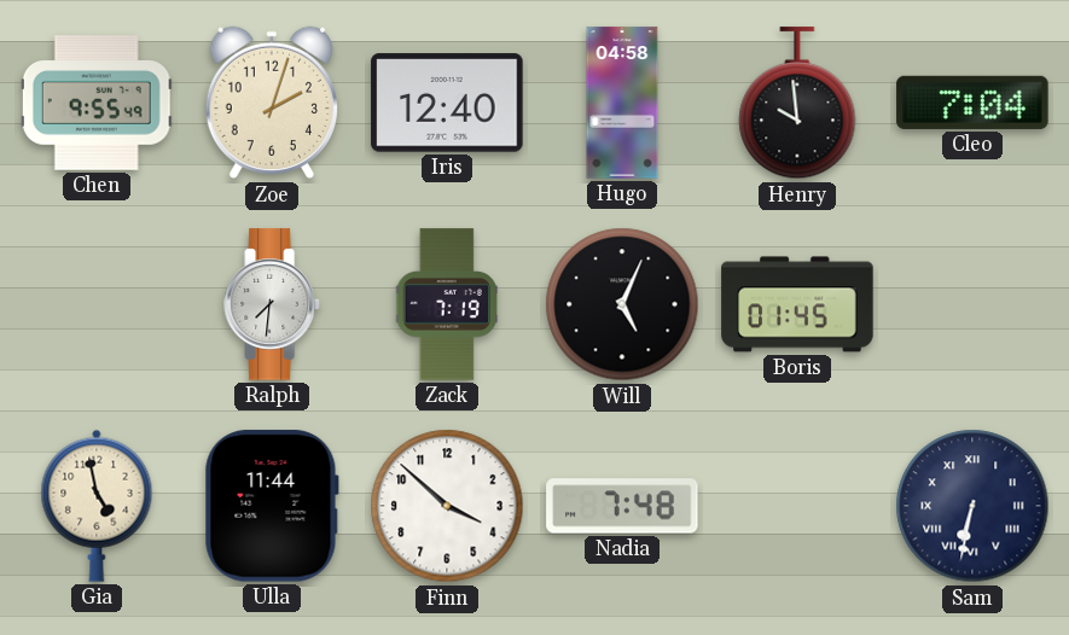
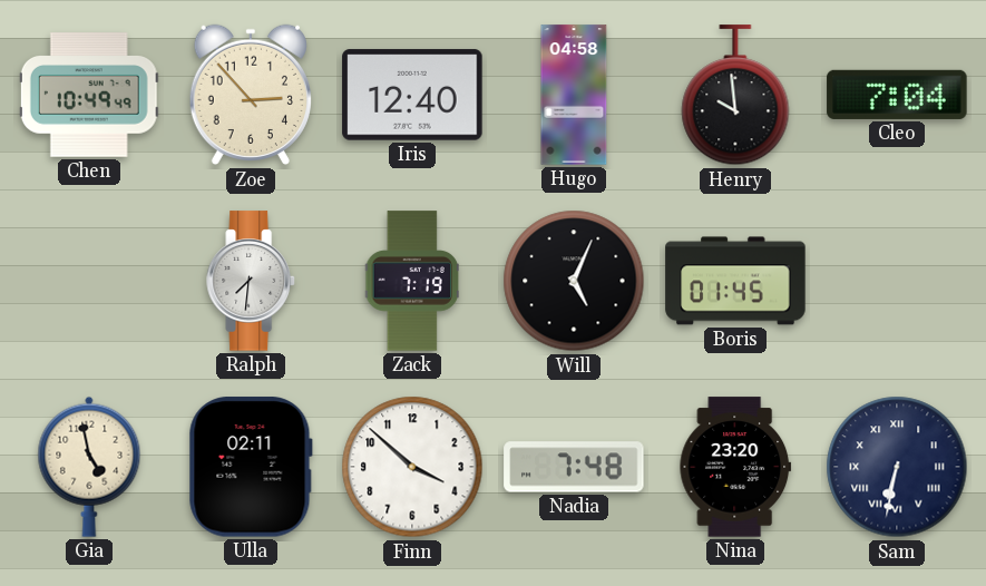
Chen: 9:55 -> 10:49 (89, 95)
Zoe: 2:03 -> 2:53 (251, 95)
Ulla: 11:44 -> 02:11 (251, 467)
Nina: none -> 23:20 (735, 467)
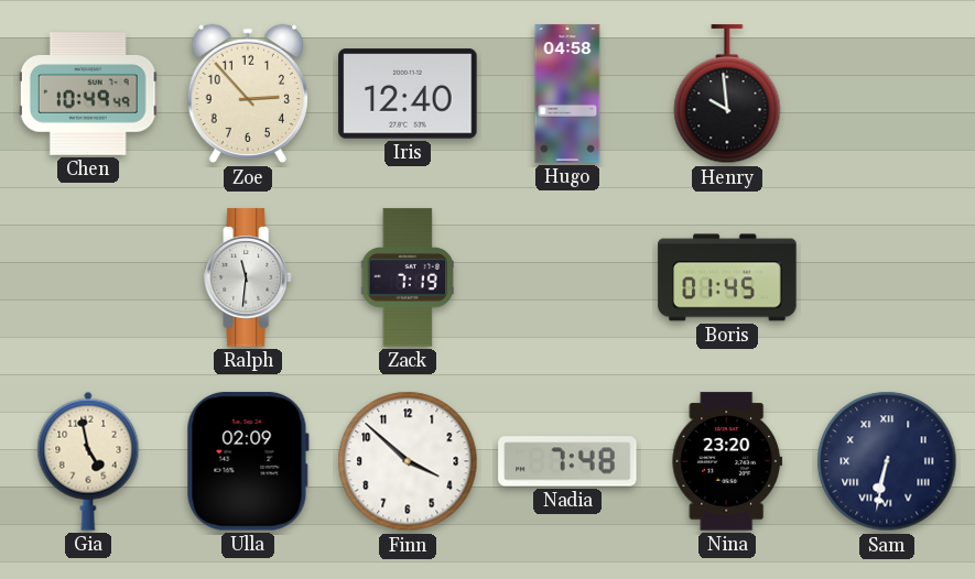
Cleo: 7:04 -> none (897, 95)
Ralph: 7:31 -> 11:31 (248, 277)
Will: 5:04 -> none (574, 281)
Ulla: 02:11 -> 02:09 (248, 461)
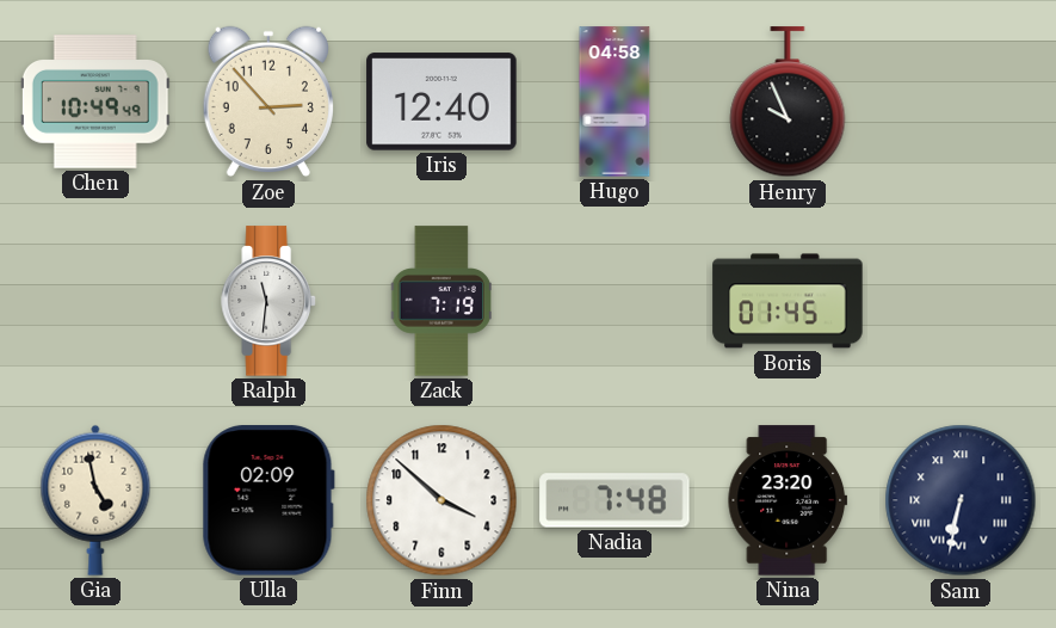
Henry: 9:59 -> 9:56 (788, 103)
